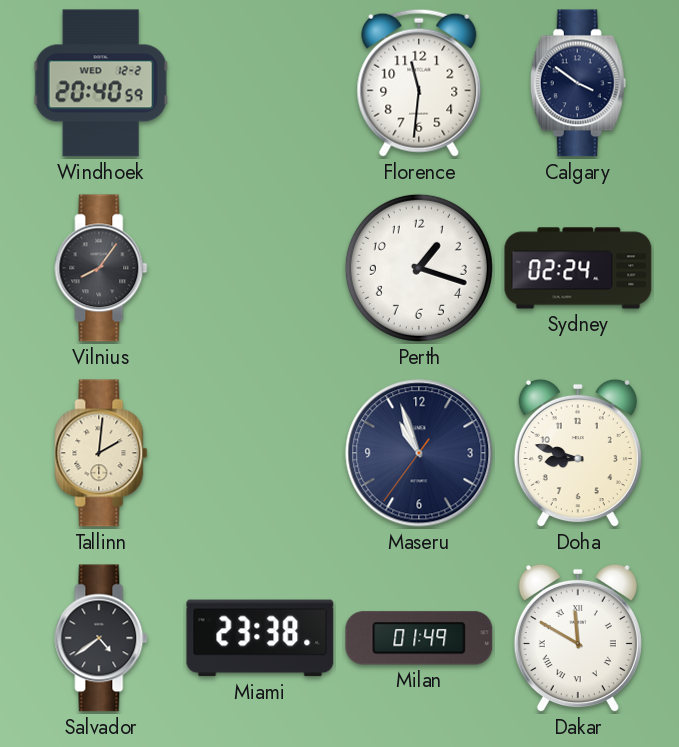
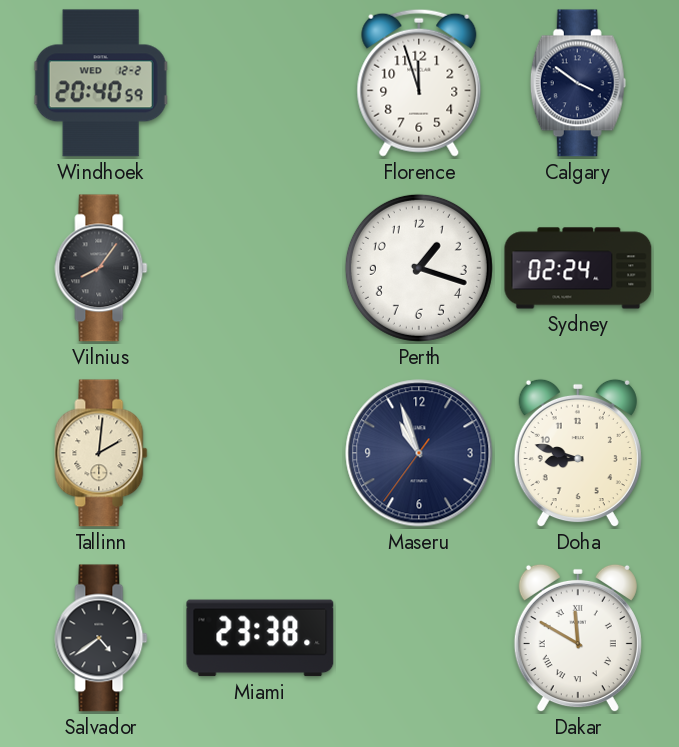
Florence: 11:31 -> 11:57 (419, 83)
Milan: 01:49 -> none (419, 638)
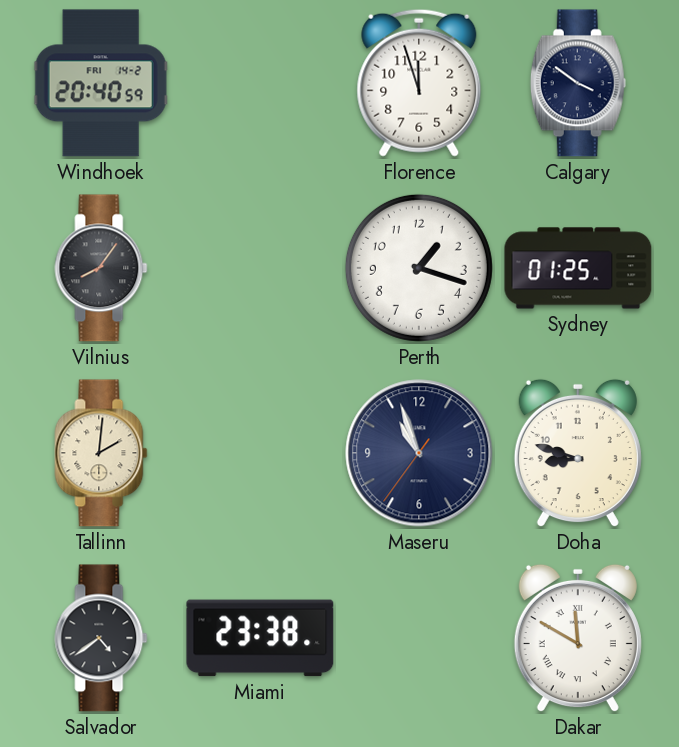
Windhoek date: WED 12-2 -> FRI 14-2 (101, 83)
Sydney: 02:24 -> 01:25 (578, 268)
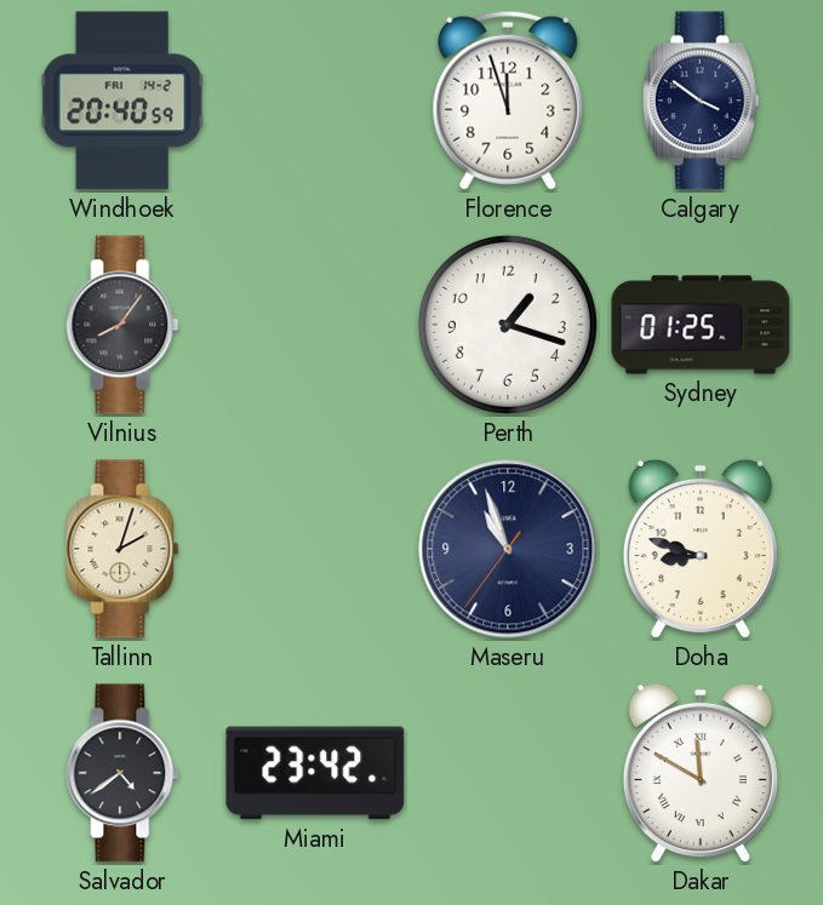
Tallinn: 2:01 -> 2:03 (122, 549)
Miami: 23:38 -> 23:42 (315, 773)
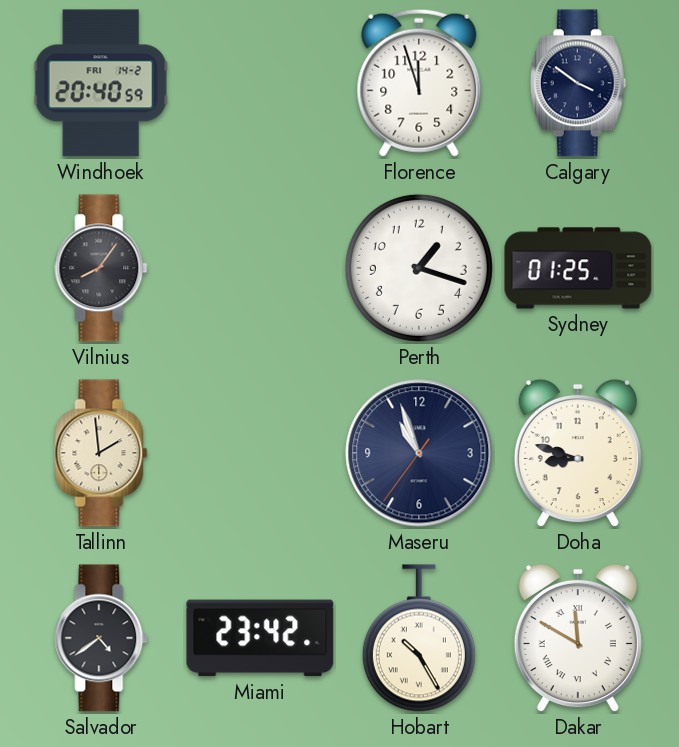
Tallinn: 2:03 -> 1:59 (101, 453)
Hobart: none -> 10:25 (419, 638)
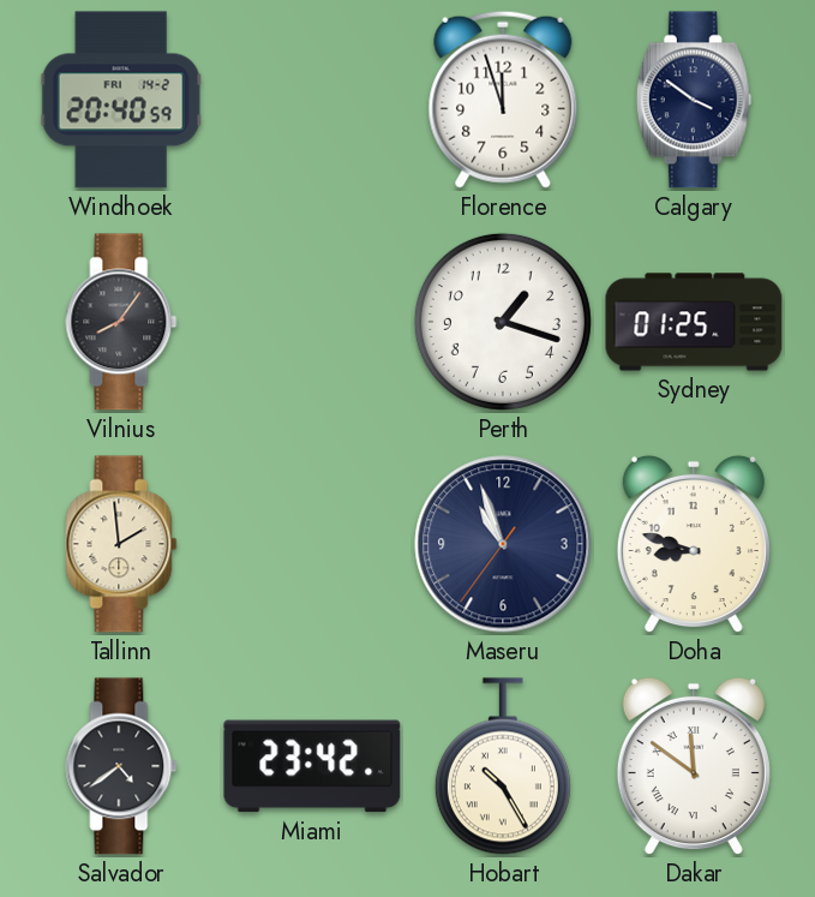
Dakar: 11:50 -> 11:51 (694, 766)
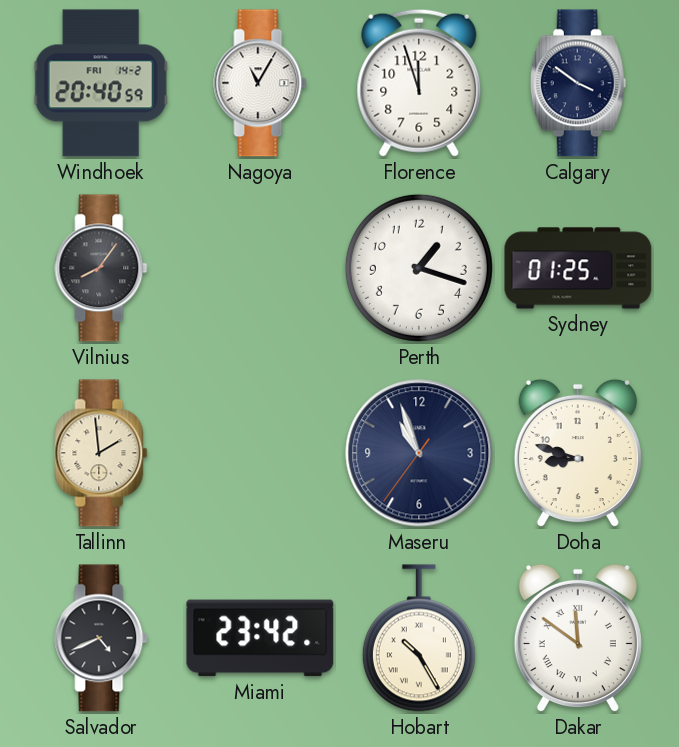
Nagoya: none -> 11:05 (260, 83)
Salvador: 4:39 -> 4:41 (101, 638)
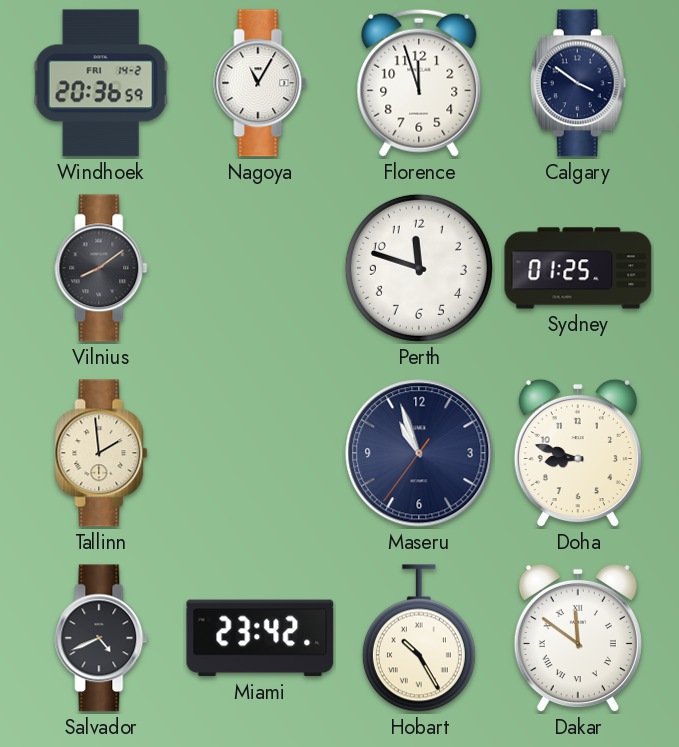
Windhoek: 20:40 -> 20:36 (101, 83)
Vilnius: 8:06 -> 8:09 (101, 268)
Perth: 1:18 -> 11:48 (419, 268)
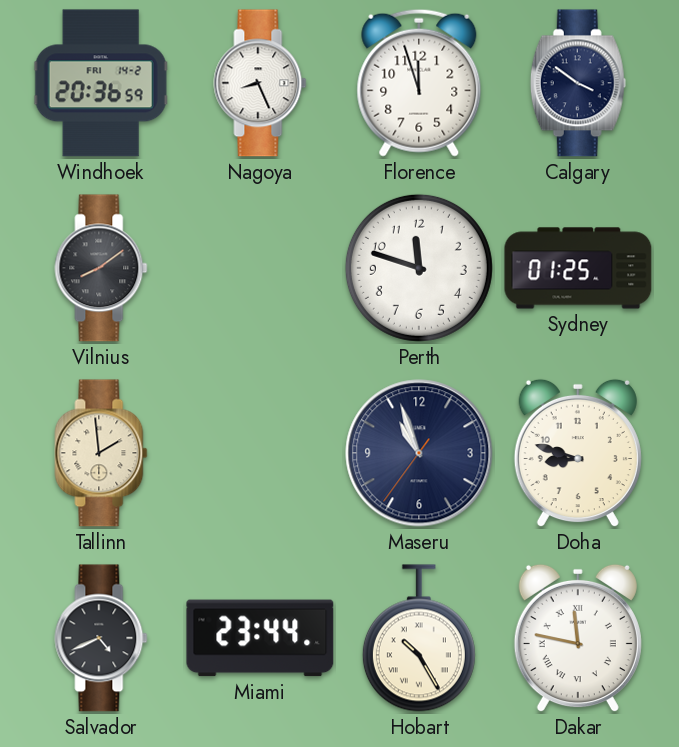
Nagoya: 11:05 -> 8:26 (260, 83)
Miami: 23:42 -> 23:44 (260, 638)
Dakar: 11:51 -> 11:47 (578, 638)
